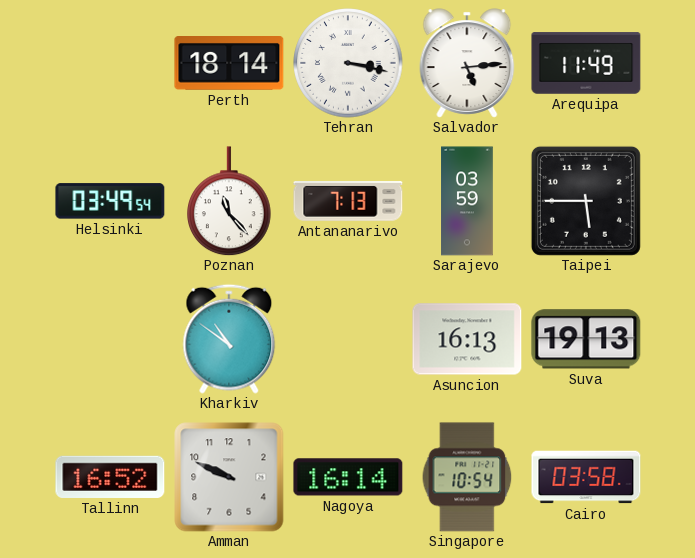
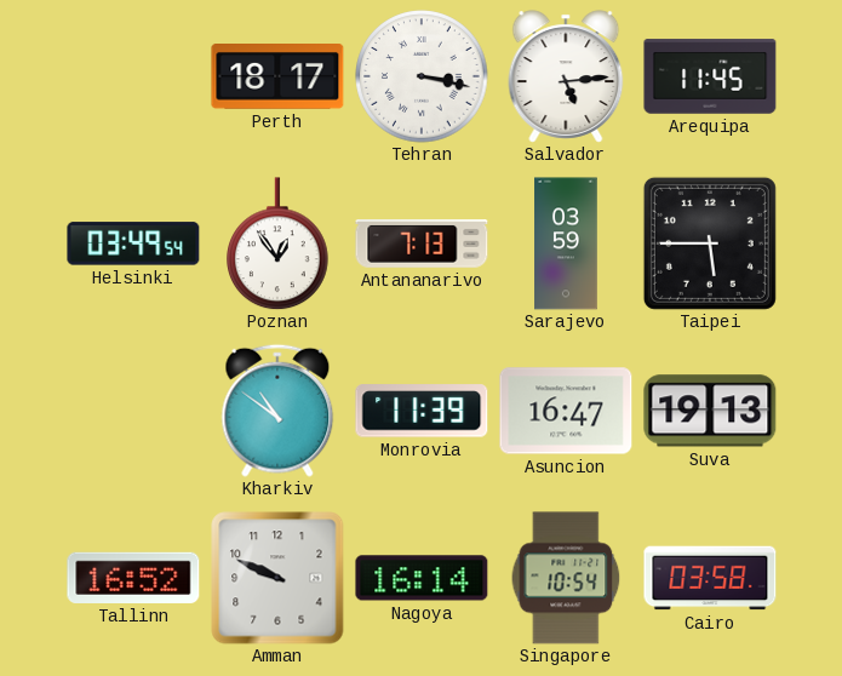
Perth: 18:14 -> 18:17 (277, 78)
Arequipa: 11:49 -> 11:45 (710, 76)
Poznan: 11:23 -> 12:54 (279, 244)
Monrovia: none -> 11:39 (422, 411)
Asuncion: 16:13 -> 16:47 (566, 411)
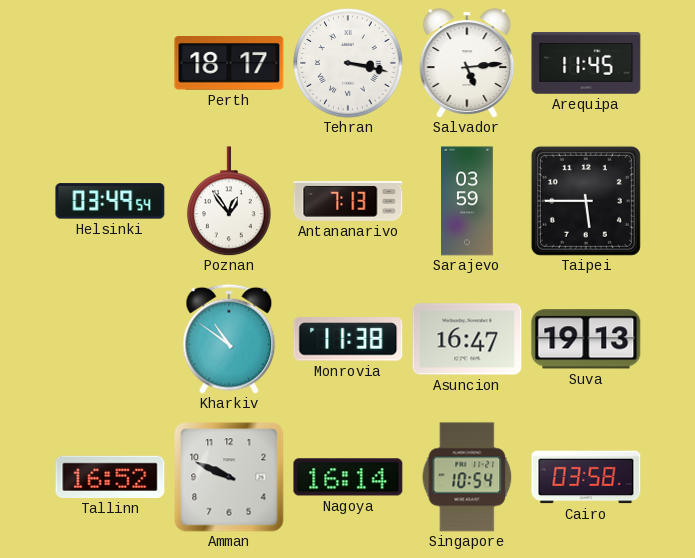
Monrovia: 11:39 -> 11:38 (348, 339)
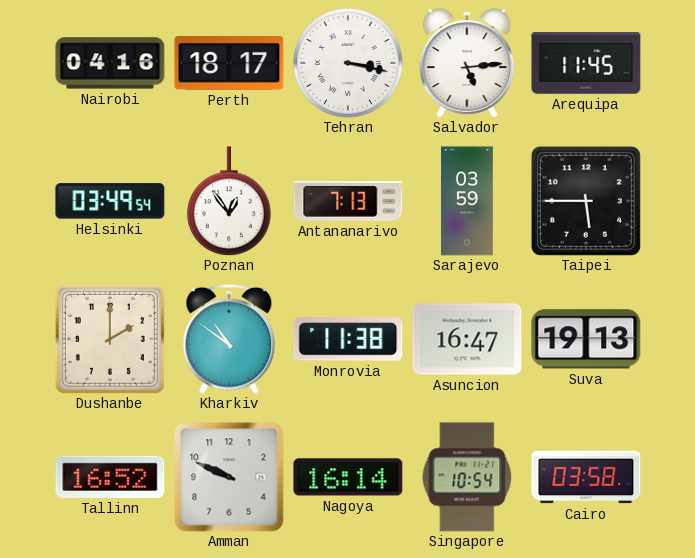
Nairobi: none -> 04:16 (110, 63)
Dushanbe: none -> 2:00 (110, 339)
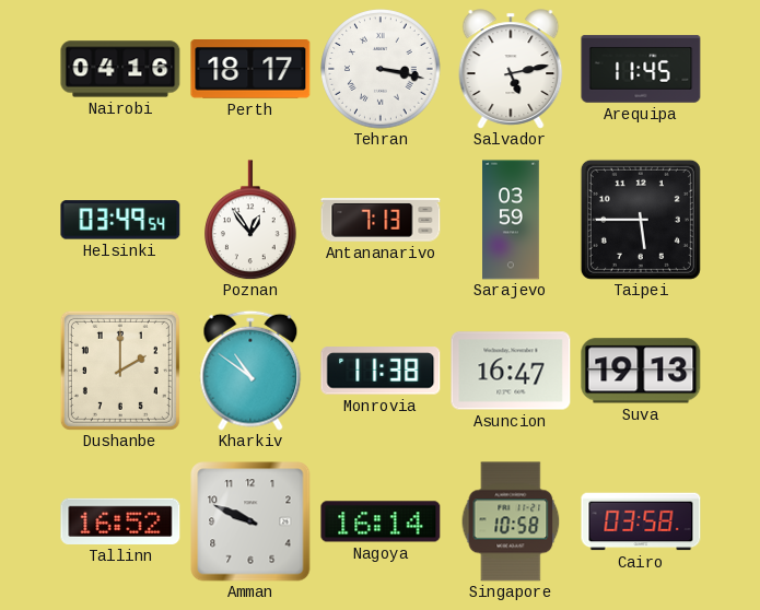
Salvador: 5:14 -> 5:13 (511, 69)
Singapore: 10:54 -> 10:58 (511, 521)
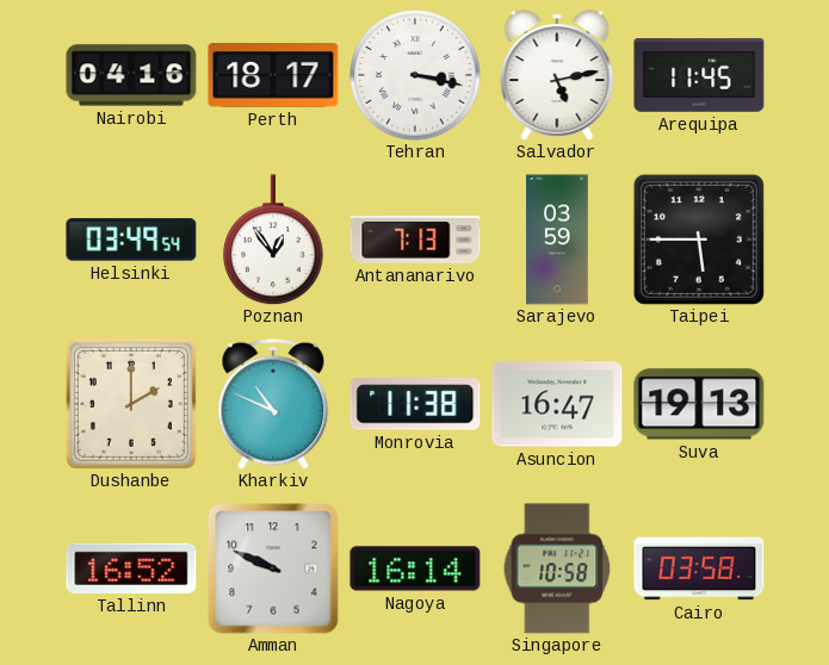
Kharkiv: 10:51 -> 10:49 (273, 404)
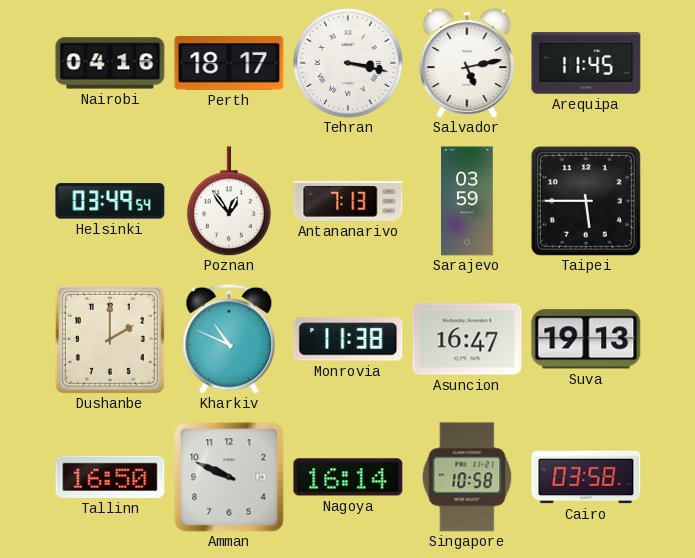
Tallinn: 16:52 -> 16:50 (110, 477)
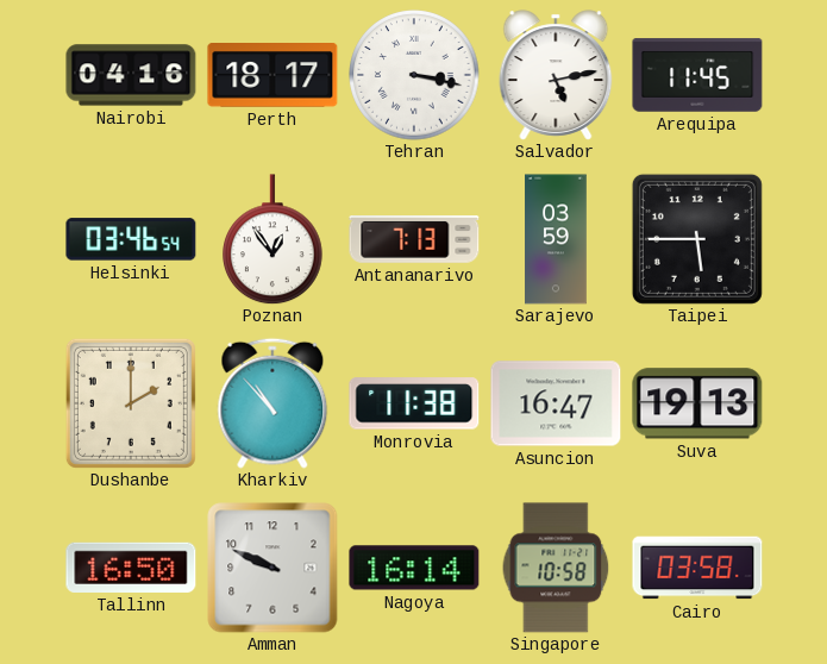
Helsinki: 03:49 -> 03:46 (131, 239)
Kharkiv: 10:49 -> 10:53 (272, 403)
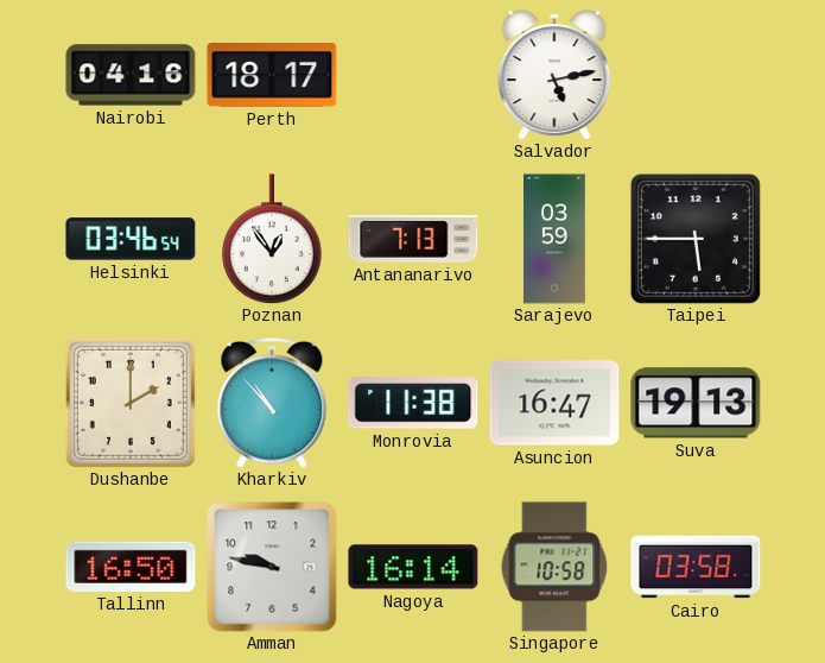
Tehran: 3:17 -> none (414, 75)
Arequipa: 11:45 -> none (697, 75)
Amman: 9:49 -> 9:47 (272, 567)
